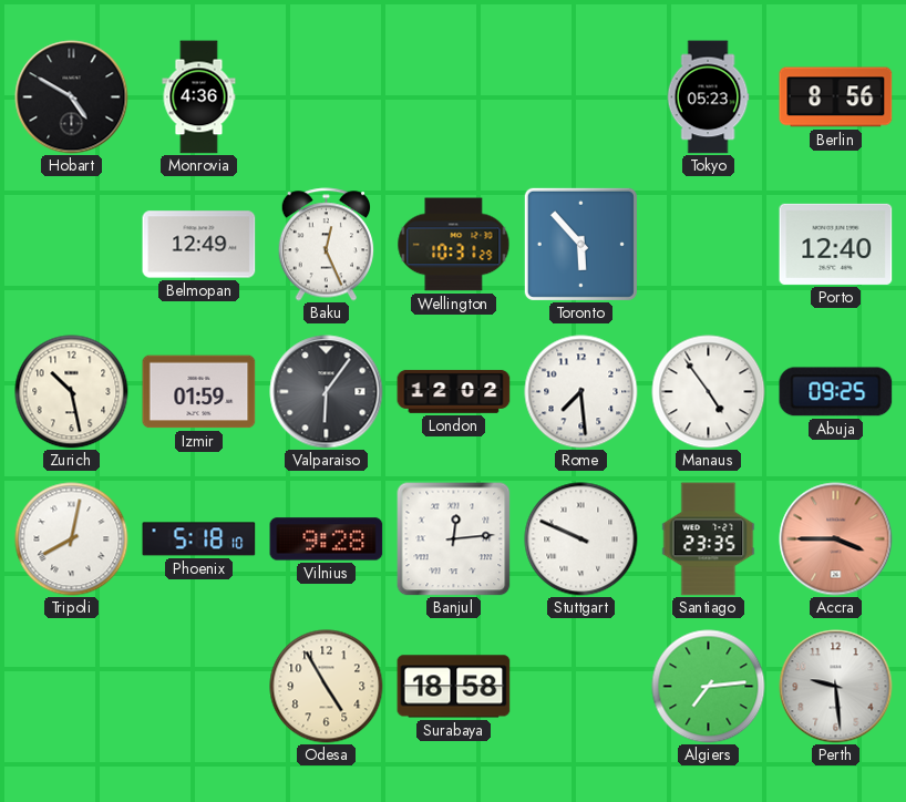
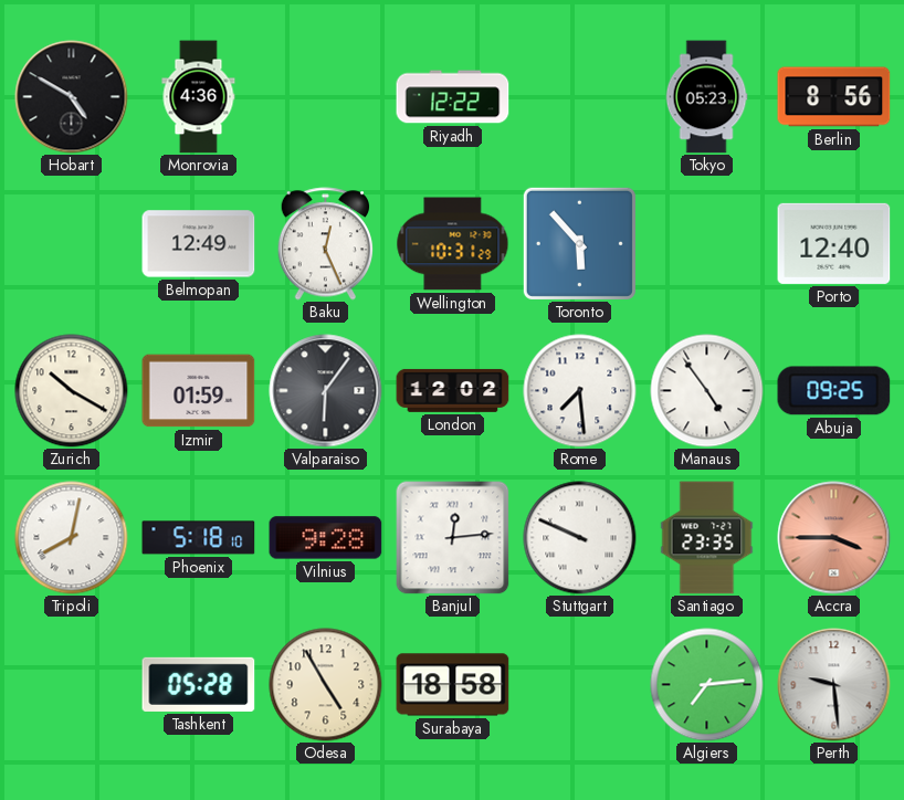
Riyadh: none -> 12:22 (453, 97)
Zurich: 10:28 -> 10:20 (72, 391)
Tashkent: none -> 05:28 (199, 684)
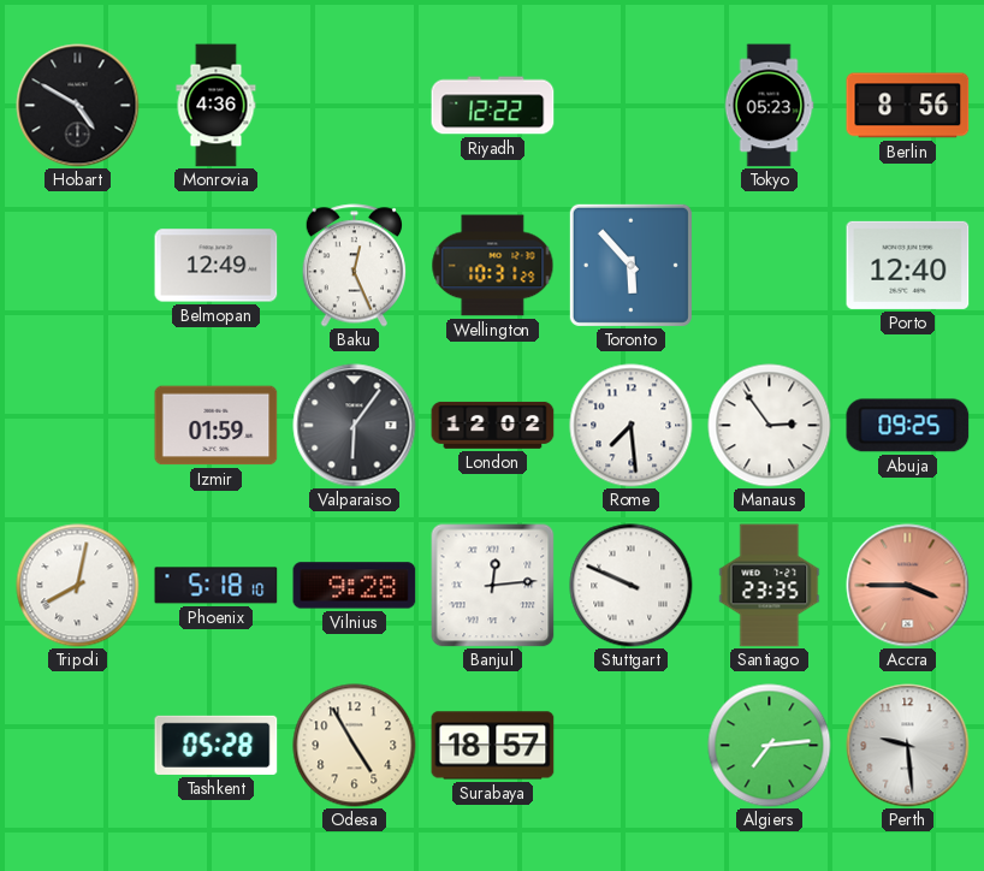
Zurich: 10:20 -> none (72, 391)
Manaus: 4:54 -> 2:54 (770, 426)
Surabaya: 18:58 -> 18:57 (493, 746)
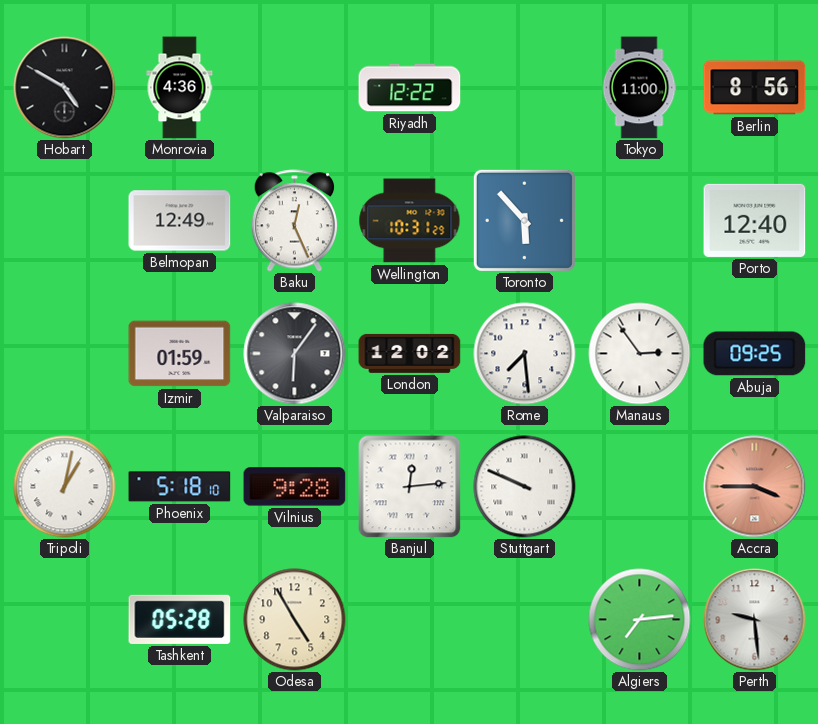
Tokyo: 05:23 -> 11:00 (639, 88)
Tripoli: 8:02 -> 1:02 (65, 487)
Santiago: 23:35 -> none (770, 586)
Surabaya: 18:57 -> none (493, 746)
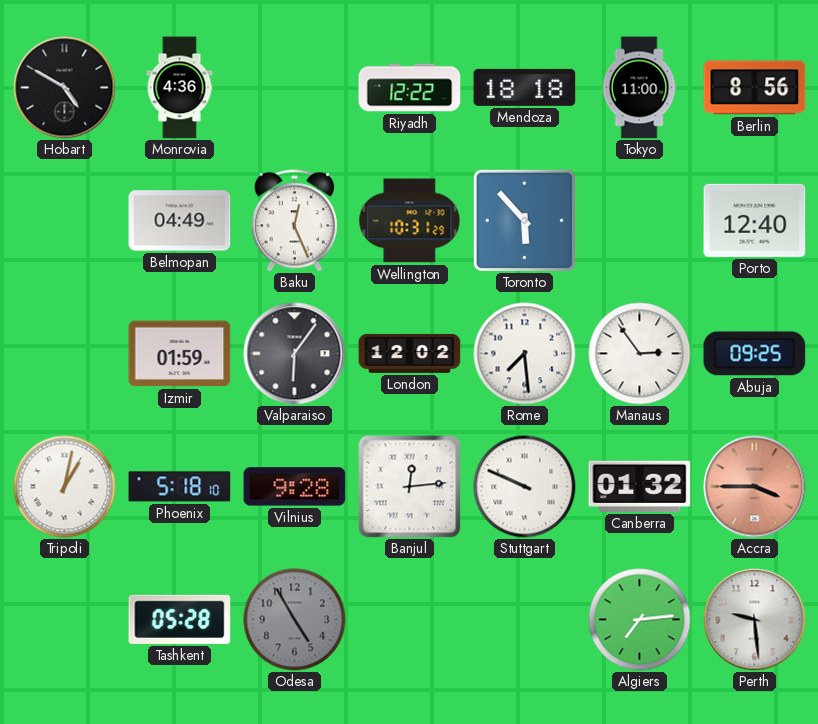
Mendoza: none -> 18:18 (525, 87)
Belmopan: 12:49 -> 04:49 (180, 221)
Canberra: none -> 01:32 (640, 486)
Odesa dial: cream -> grey (295, 620)
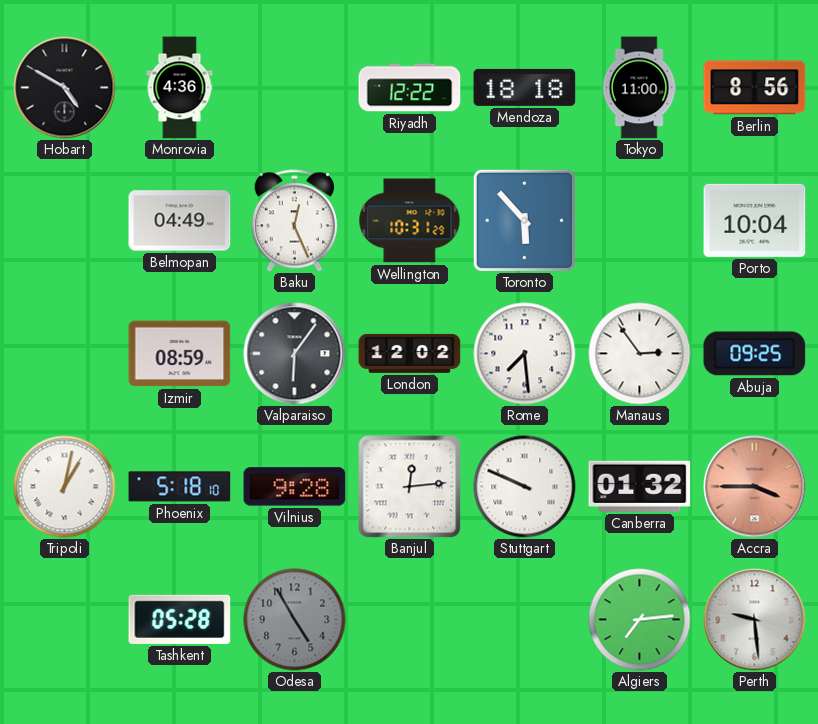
Porto: 12:40 -> 10:04 (755, 220)
Izmir: 01:59 -> 08:59 (180, 354)
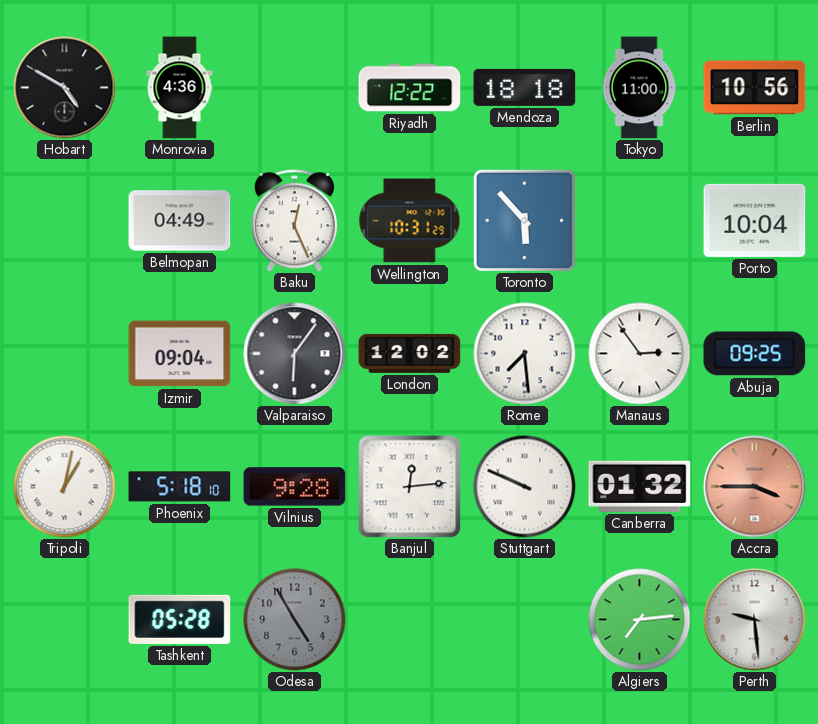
Berlin: 8:56 -> 10:56 (755, 88)
Izmir: 08:59 -> 09:04 (180, 354)
